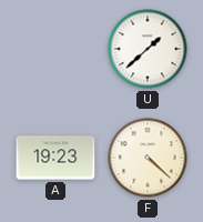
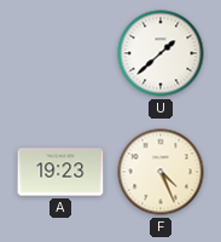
F: 4:22 -> 4:26 (161, 172)
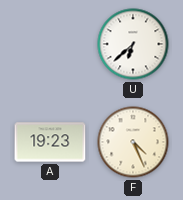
U: 1:38 -> 6:38 (133, 44)
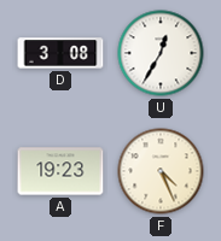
D: none -> 3:08 (60, 53)
U: 6:38 -> 12:35 (161, 53)
